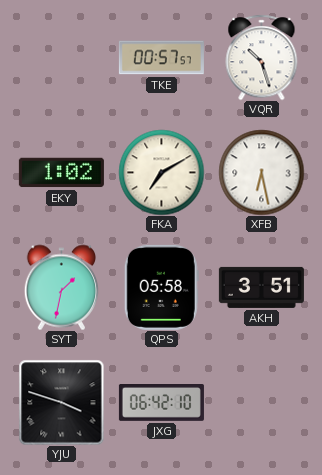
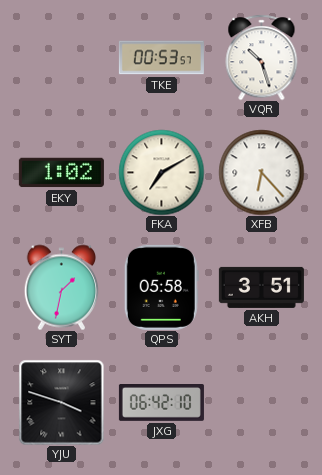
TKE: 00:57 -> 00:53 (161, 58)
XFB: 6:28 -> 6:23 (261, 172)
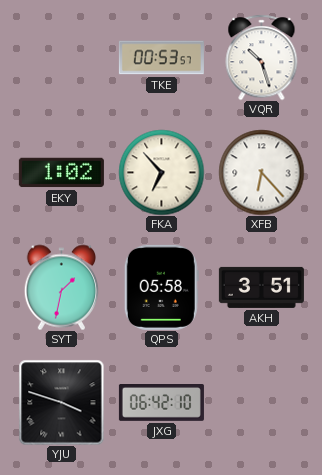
FKA: 7:10 -> 6:53 (161, 172)
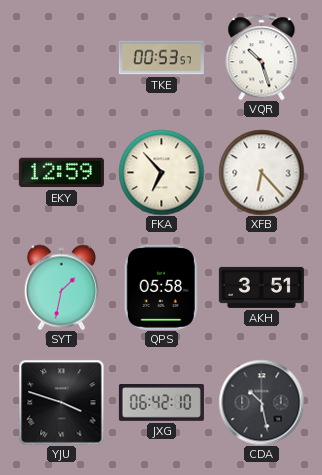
EKY: 1:02 -> 12:59 (61, 173)
CDA: none -> 10:28 (261, 402)
